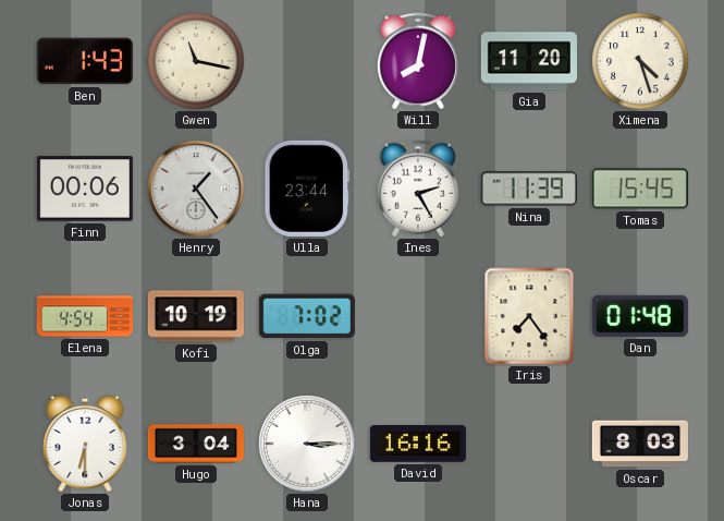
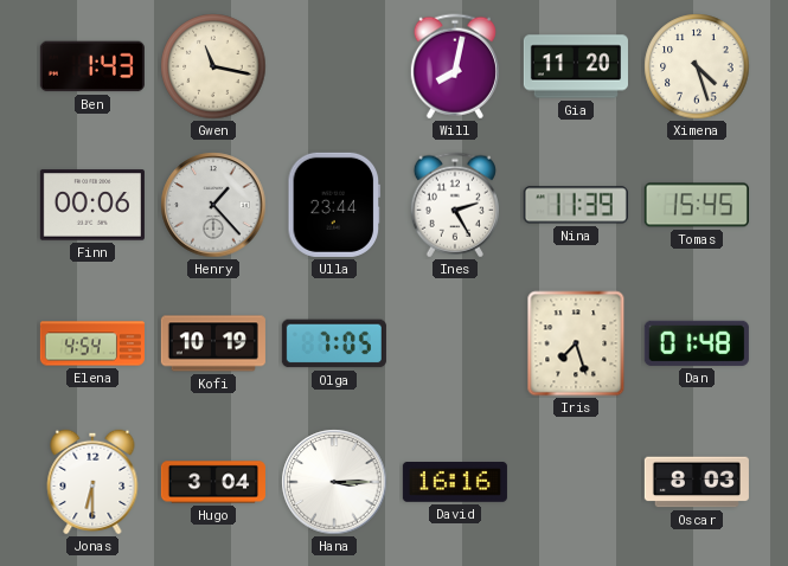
Henry: 1:24 -> 1:23 (213, 205)
Olga: 7:02 -> 7:05 (334, 343)
Iris: 7:24 -> 7:27 (576, 343)
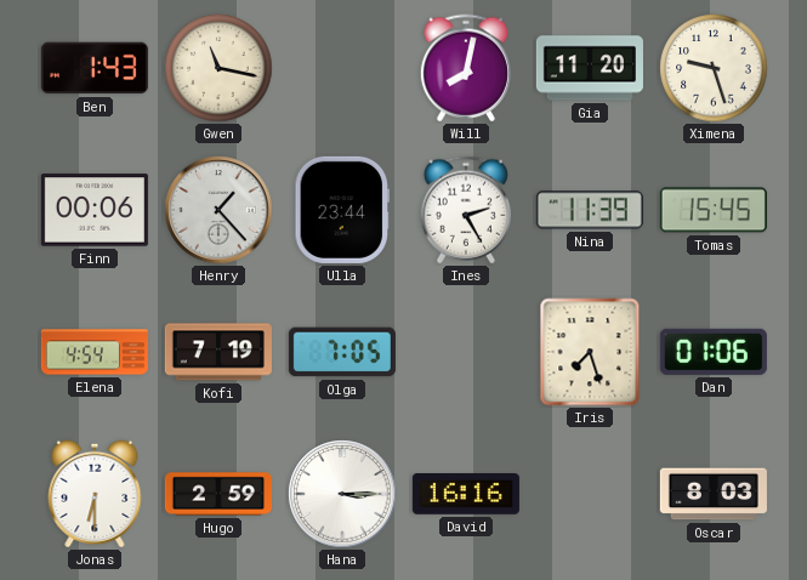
Ximena: 4:27 -> 9:27 (714, 68)
Kofi: 10:19 -> 7:19 (218, 352)
Dan: 01:48 -> 01:06 (714, 352)
Hugo: 3:04 -> 2:59 (218, 494)
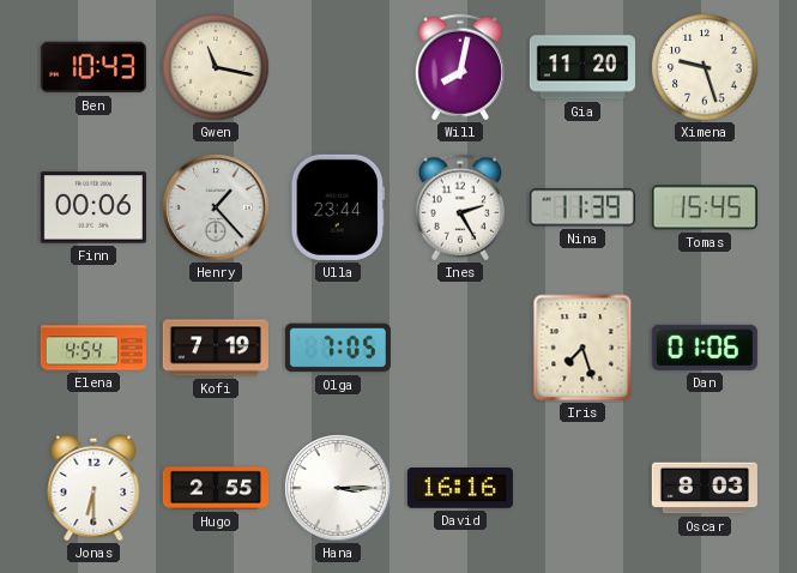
Ben: 1:43 -> 10:43 (93, 67)
Hugo: 2:59 -> 2:55 (216, 488)
